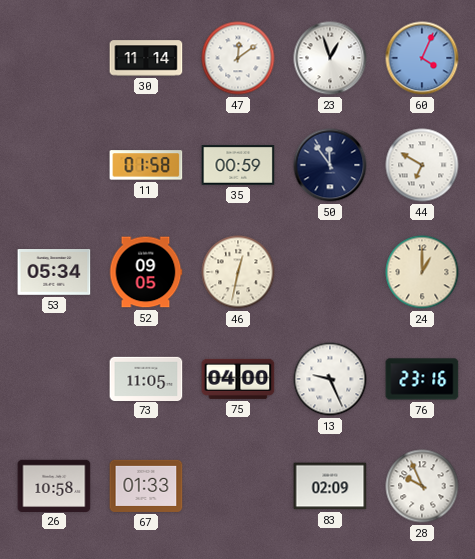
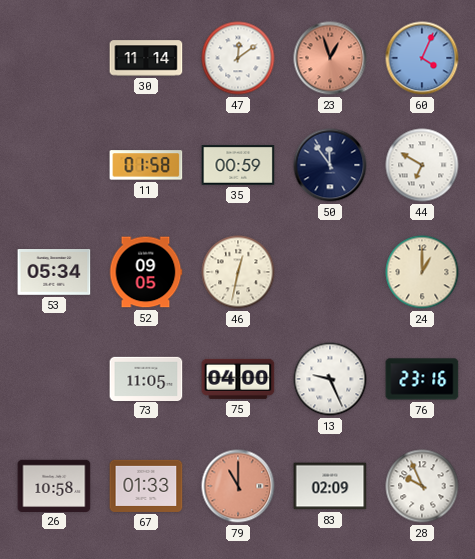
23 dial: white -> salmon (330, 58)
79: none -> 11:00 (238, 486)
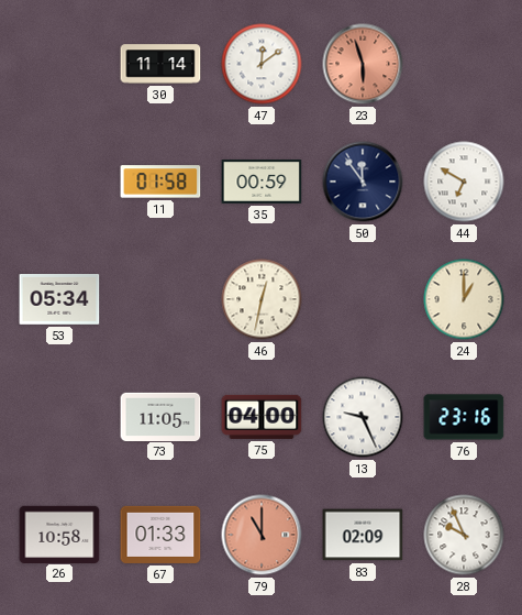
23: 12:57 -> 5:57 (363, 64)
60: 4:04 -> none (422, 58)
52: 09:05 -> none (146, 272)
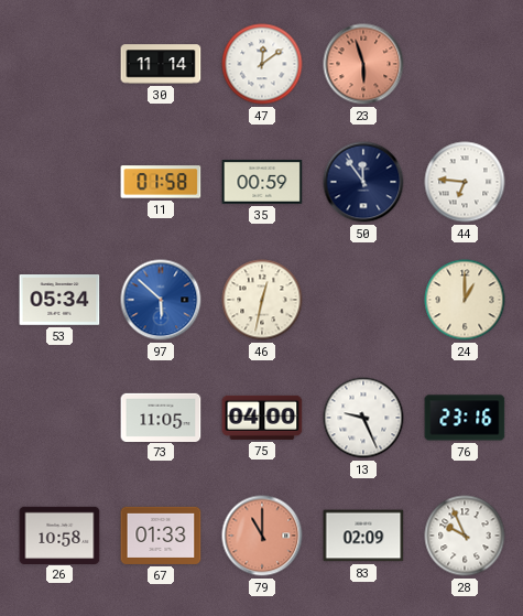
44: 6:50 -> 6:46 (465, 182)
97: none -> 5:52 (161, 300)
